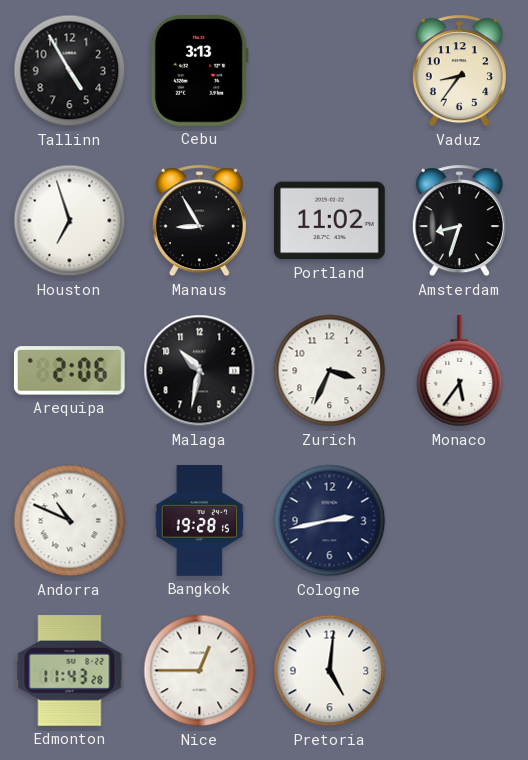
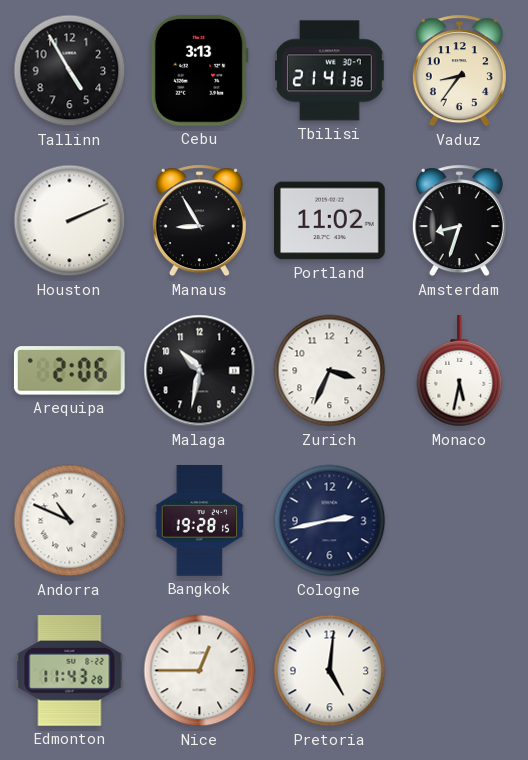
Tbilisi: none -> 21:41 (330, 71)
Houston: 6:57 -> 2:11 (70, 221)
Monaco: 5:36 -> 5:32 (460, 371)
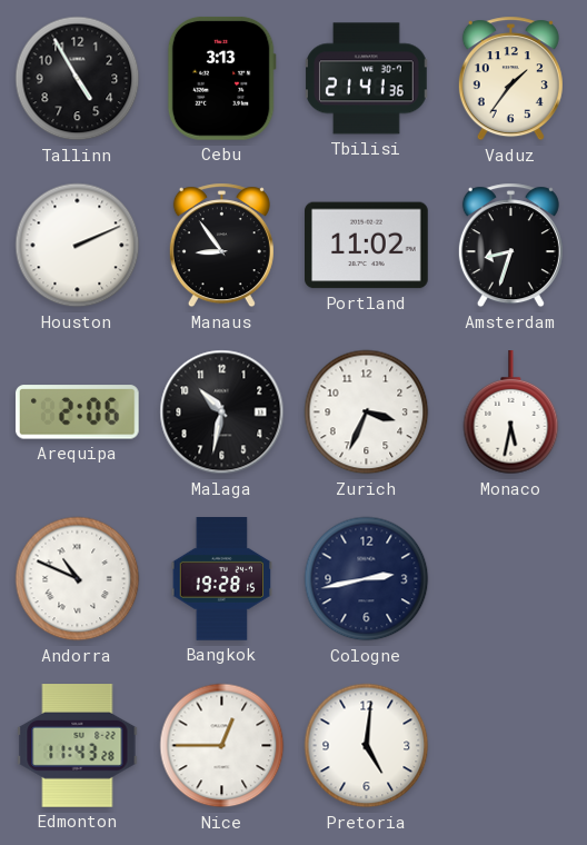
Vaduz: 8:36 -> 1:36 (510, 79)
Manaus: 8:55 -> 8:54 (221, 246)
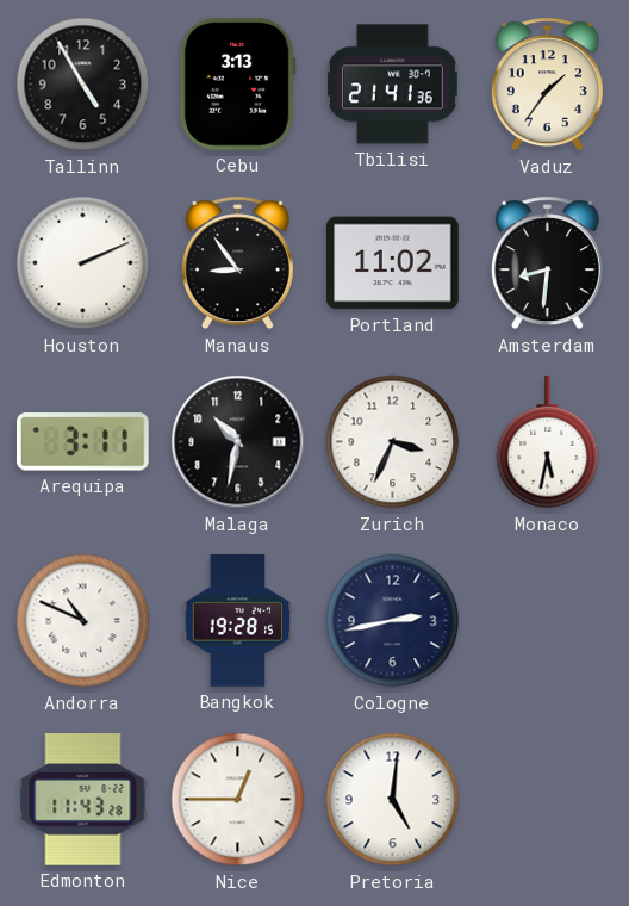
Amsterdam: 8:33 -> 8:31 (547, 263)
Arequipa: 2:06 -> 3:11 (82, 442)
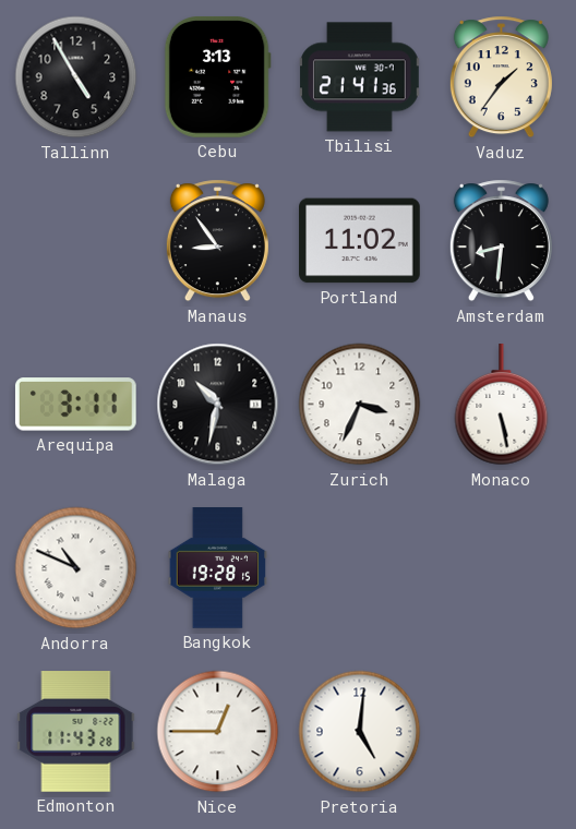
Houston: 2:11 -> none (83, 263)
Monaco: 5:32 -> 5:28 (502, 405)
Cologne: 2:43 -> none (393, 621)
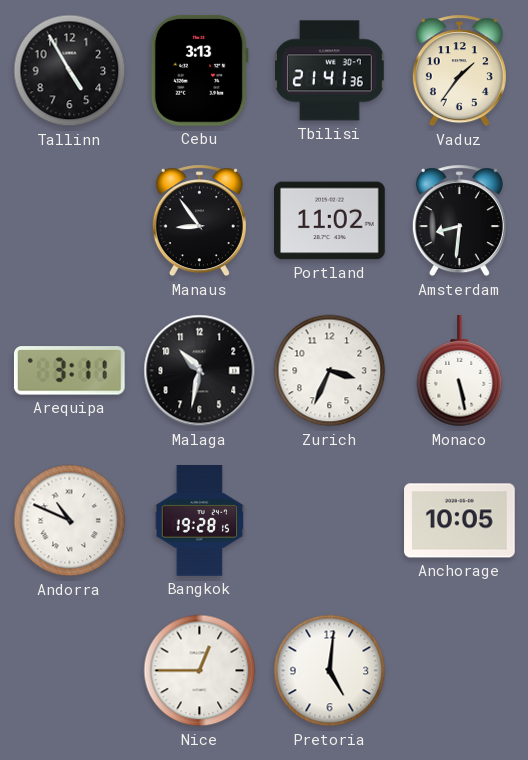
Anchorage: none -> 10:05 (460, 521)
Edmonton: 11:43 -> none (76, 732)
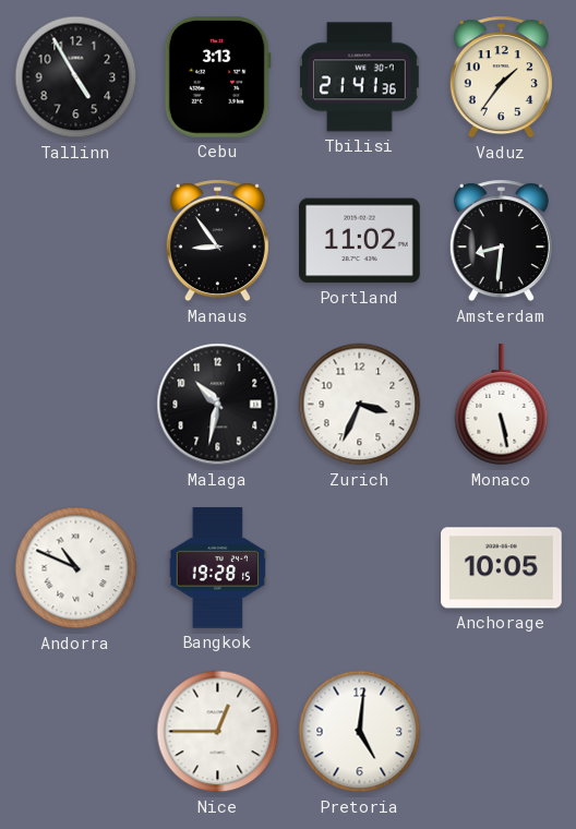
Arequipa: 3:11 -> none (69, 371)
